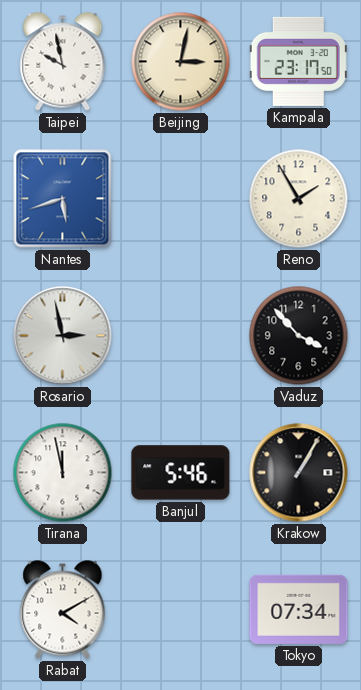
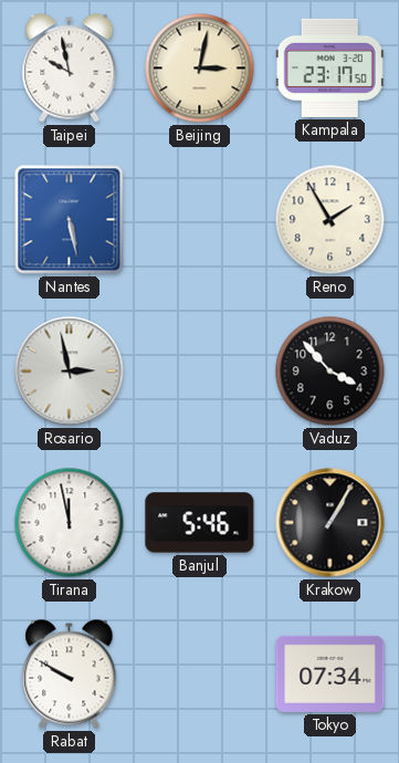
Nantes: 5:42 -> 5:28 (70, 220)
Rabat: 4:10 -> 9:50 (70, 675)
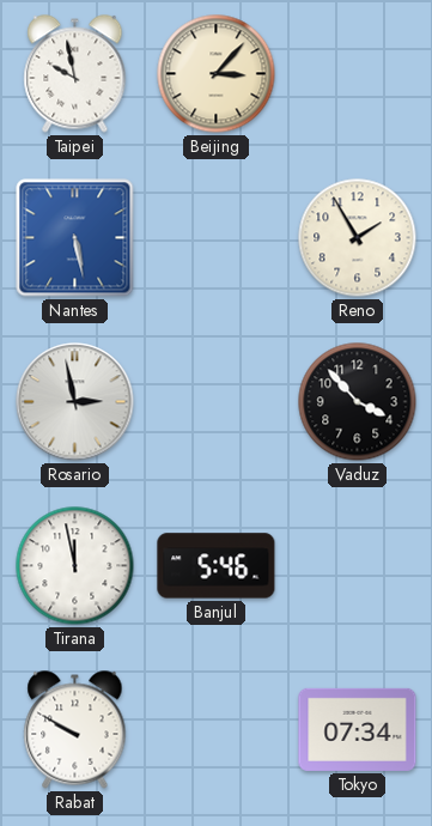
Beijing: 3:02 -> 3:07 (217, 74)
Kampala: 23:17 -> none (329, 67)
Krakow: 1:05 -> none (330, 523)
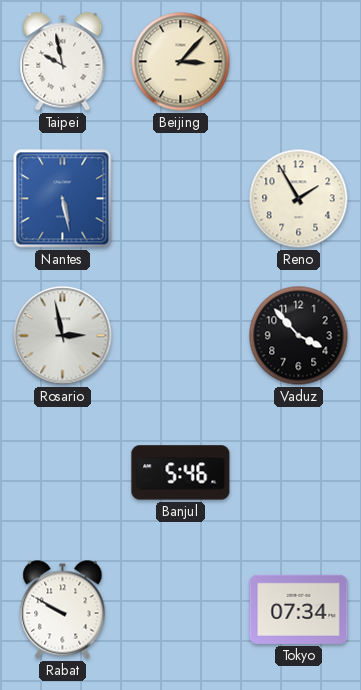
Tirana: 11:58 -> none (75, 566)
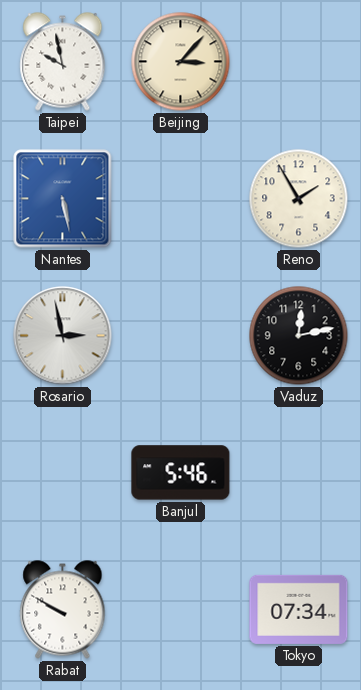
Vaduz: 3:53 -> 12:13 (299, 336)
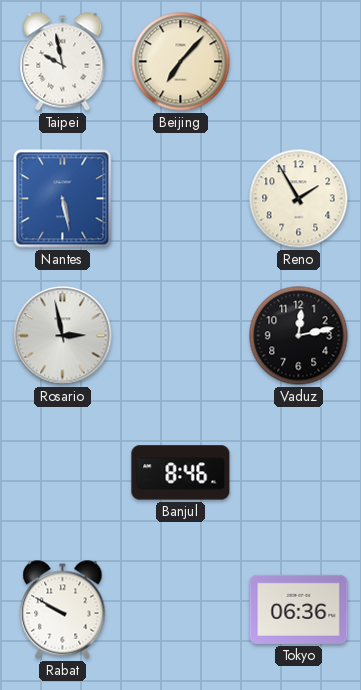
Beijing: 3:07 -> 7:07 (181, 62)
Banjul: 5:46 -> 8:46 (181, 473)
Tokyo: 07:34 -> 06:36 (299, 609)
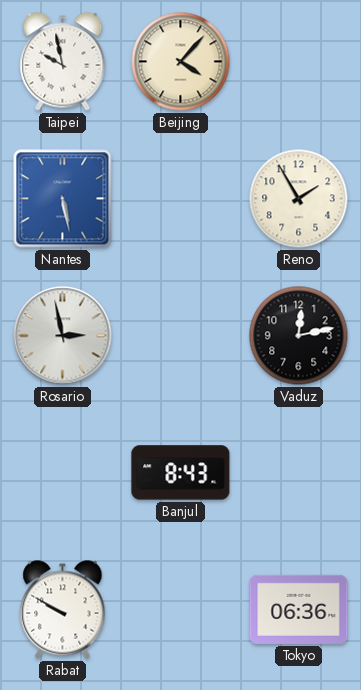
Beijing: 7:07 -> 4:07 (181, 62)
Banjul: 8:46 -> 8:43 (181, 473)
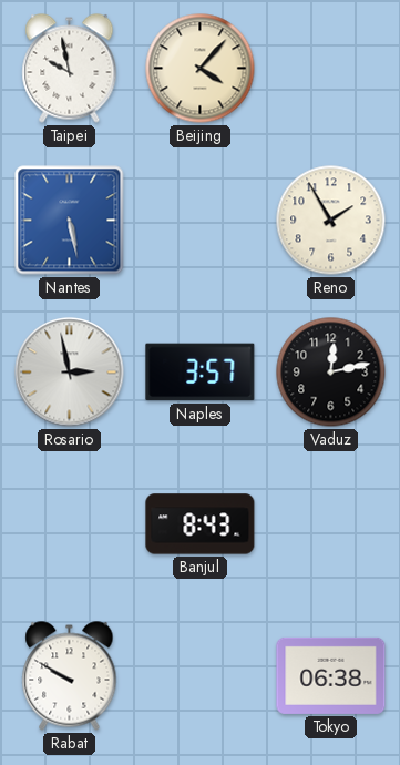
Naples: none -> 3:57 (201, 373)
Tokyo: 06:36 -> 06:38 (331, 675)
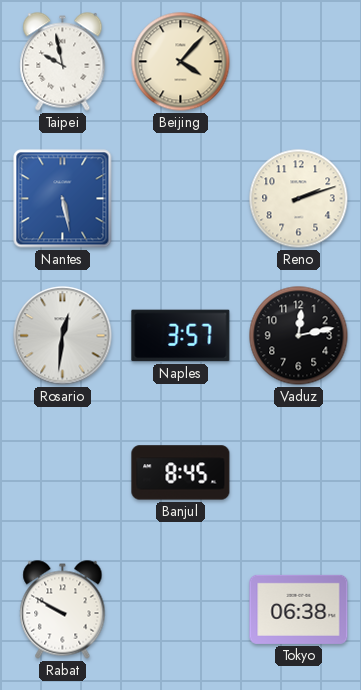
Reno: 1:55 -> 2:12 (299, 199)
Rosario: 2:58 -> 12:31 (63, 336)
Banjul: 8:43 -> 8:45 (181, 473)
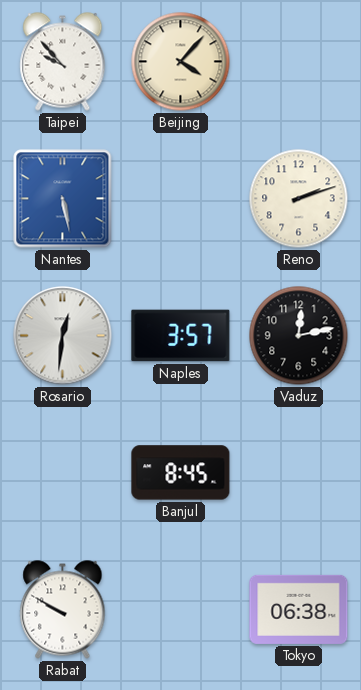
Taipei: 9:58 -> 9:53 (63, 62)
